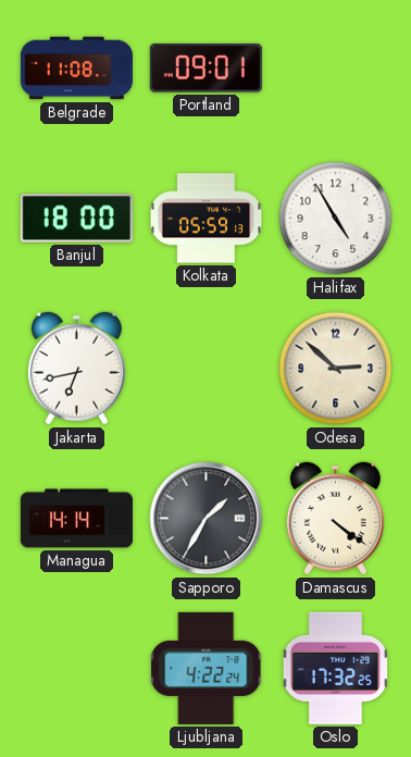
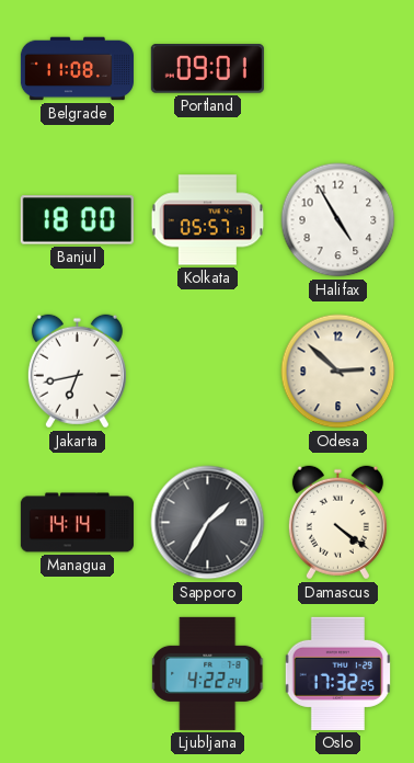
Kolkata: 05:59 -> 05:57 (208, 220)
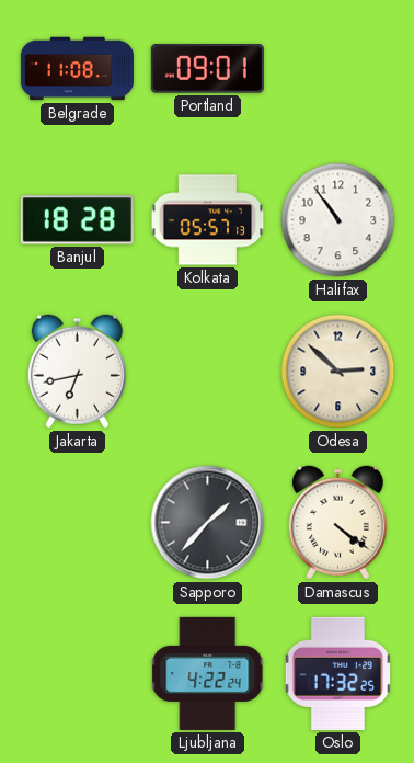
Banjul: 18:00 -> 18:28 (77, 220)
Halifax: 4:55 -> 10:54 (338, 220)
Managua: 14:14 -> none (77, 523)
Sapporo: 1:35 -> 1:37 (208, 523)
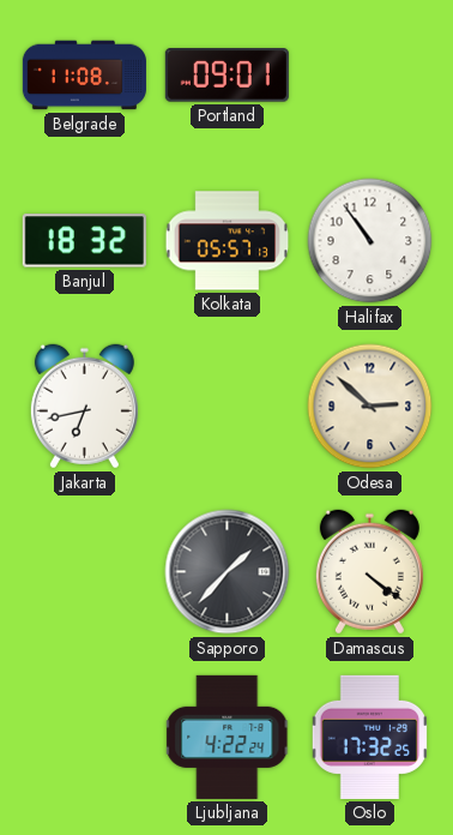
Banjul: 18:28 -> 18:32 (84, 241)
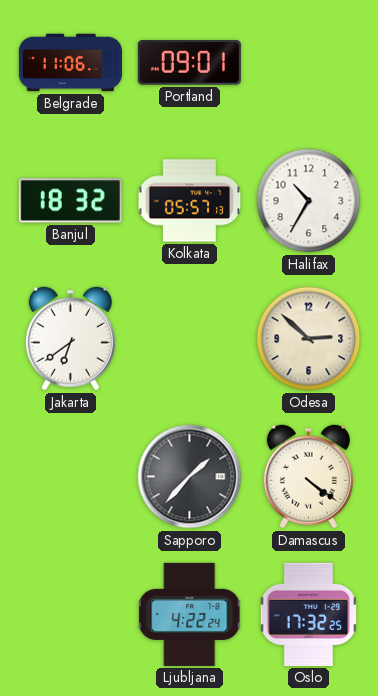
Belgrade: 11:08 -> 11:06 (70, 63)
Halifax: 10:54 -> 10:35 (309, 201)
Jakarta: 6:43 -> 6:39 (70, 339)
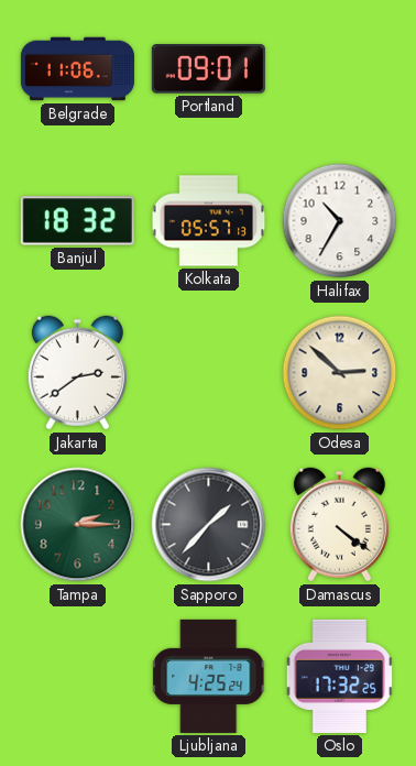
Jakarta: 6:39 -> 2:39 (77, 373)
Tampa: none -> 2:15 (78, 525)
Ljubljana: 4:22 -> 4:25 (209, 676)
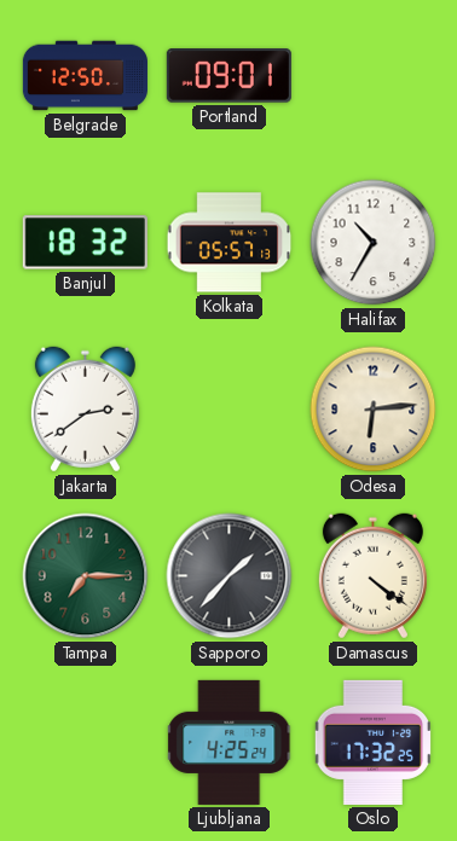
Belgrade: 11:06 -> 12:50 (85, 76)
Odesa: 2:52 -> 6:14 (374, 410)
Tampa: 2:15 -> 7:15 (86, 576)
